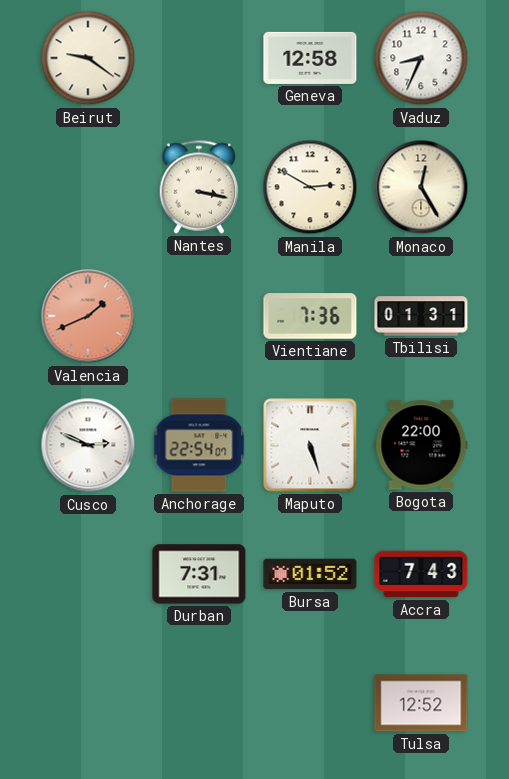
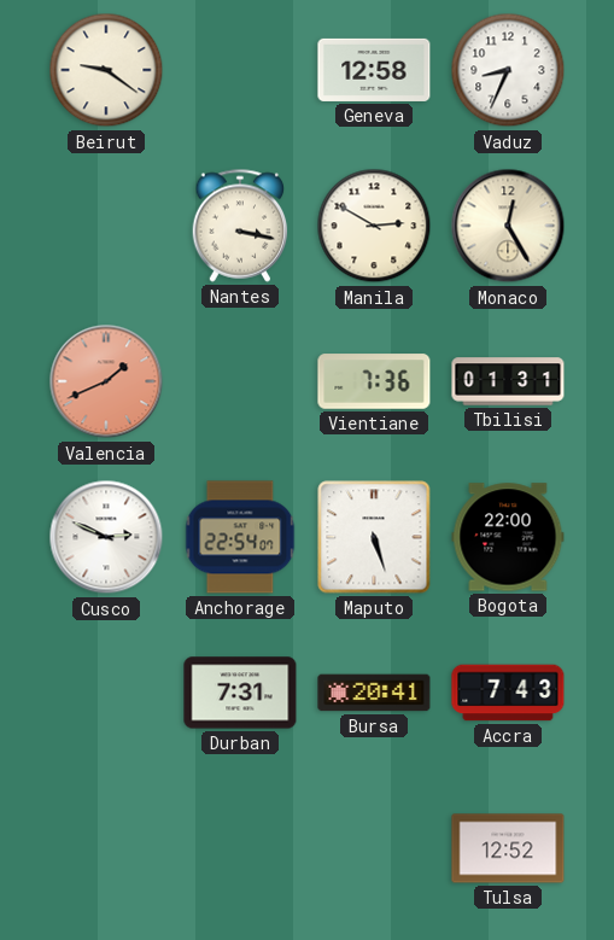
Bursa: 01:52 -> 20:41 (374, 693)
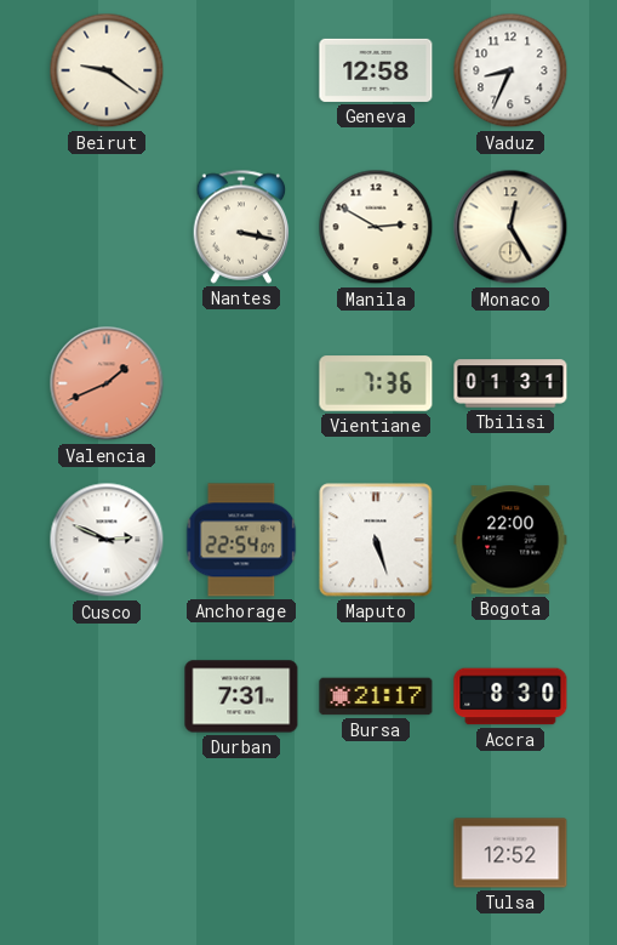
Bursa: 20:41 -> 21:17 (376, 696)
Accra: 7:43 -> 8:30 (510, 696)
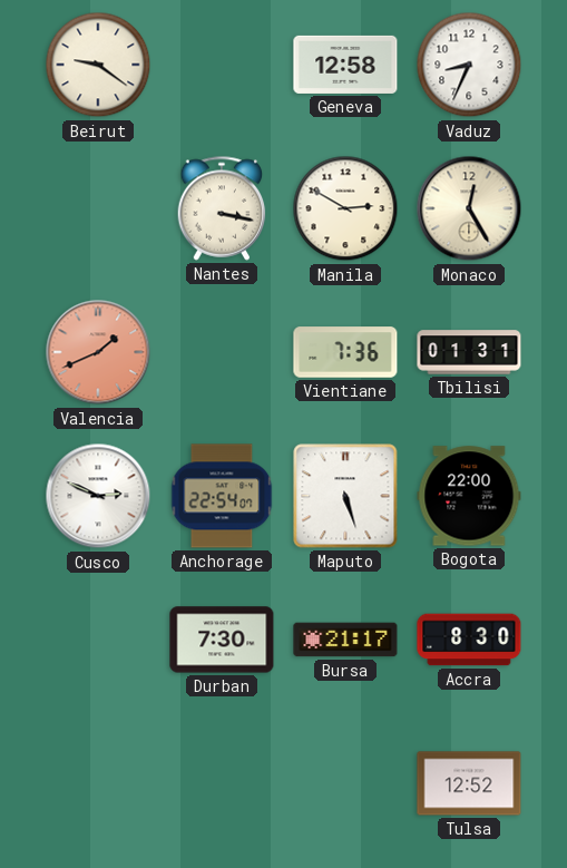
Durban: 7:31 -> 7:30 (222, 640)
